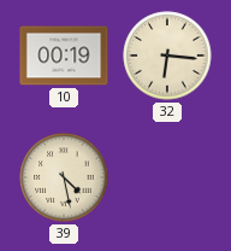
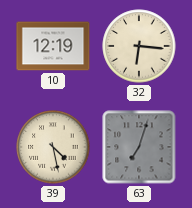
10: 00:19 -> 12:19 (53, 46)
63: none -> 7:03 (139, 147)
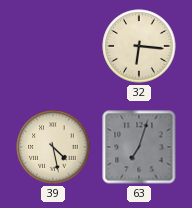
10: 12:19 -> none (53, 46)
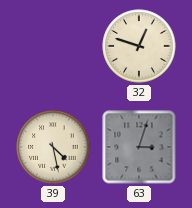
32: 6:16 -> 12:48 (139, 46)
63: 7:03 -> 3:03 (139, 147)
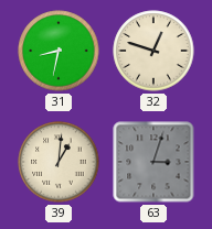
31: none -> 8:32 (59, 51)
39: 4:28 -> 1:01 (59, 162)
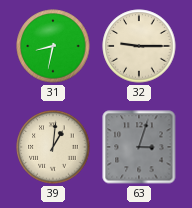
32: 12:48 -> 9:15 (139, 46)
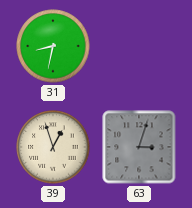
32: 9:15 -> none (139, 46)
39: 1:01 -> 12:57 (53, 147)
